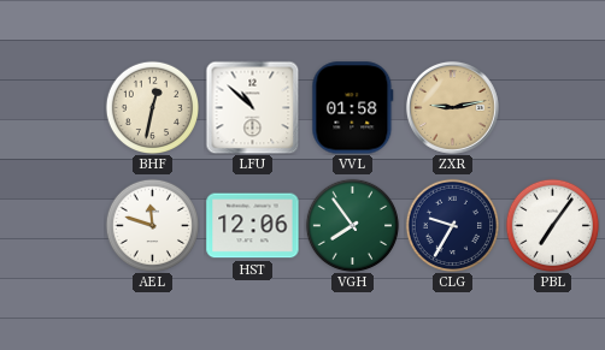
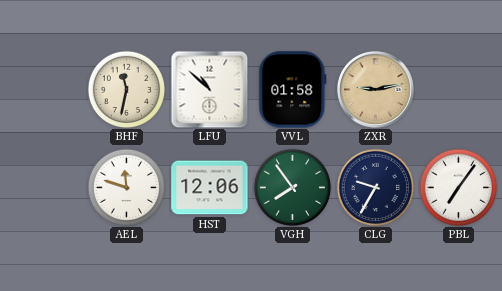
BHF: 12:32 -> 11:32 (126, 89)
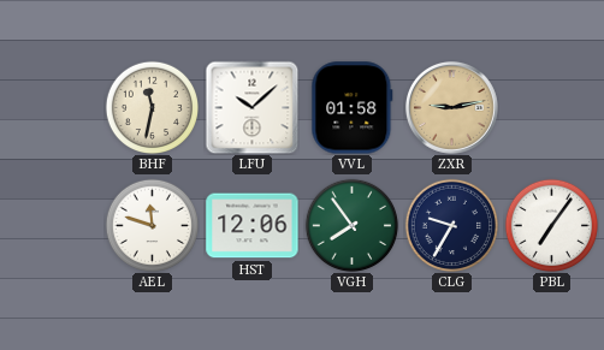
LFU: 10:52 -> 10:08 (251, 107)
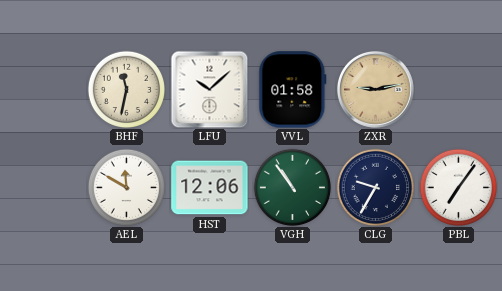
AEL: 11:48 -> 11:50 (126, 187)
VGH: 7:54 -> 10:54 (292, 187)
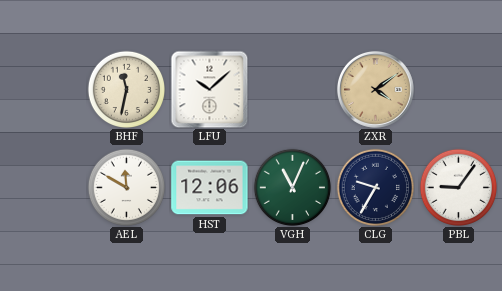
VVL: 01:58 -> none (293, 90)
ZXR: 9:13 -> 4:09 (375, 89)
VGH: 10:54 -> 11:04 (292, 187)
PBL: 7:06 -> 9:06 (458, 187)
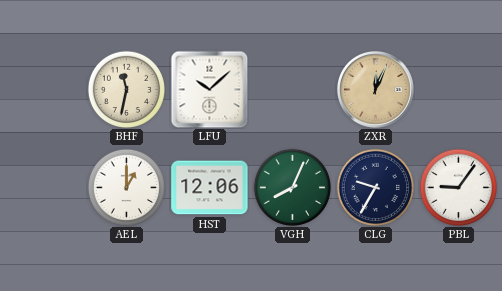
ZXR: 4:09 -> 12:04 (375, 89)
AEL: 11:50 -> 1:00 (126, 187)
VGH: 11:04 -> 8:04 (292, 187)
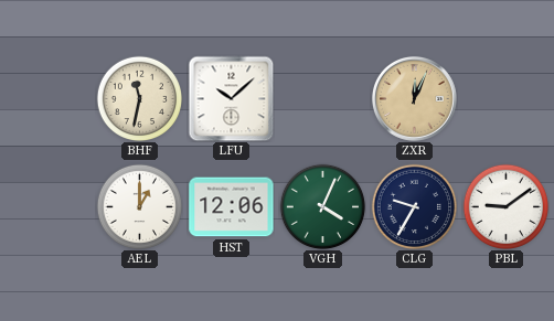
VGH: 8:04 -> 4:04 (322, 206)
PBL: 9:06 -> 9:09 (505, 206)
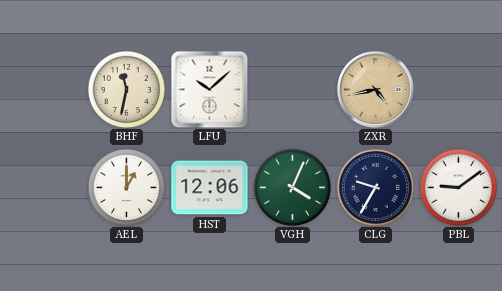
ZXR: 12:04 -> 4:43 (375, 89)
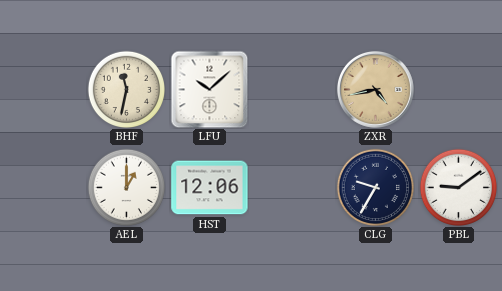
VGH: 4:04 -> none (292, 187)
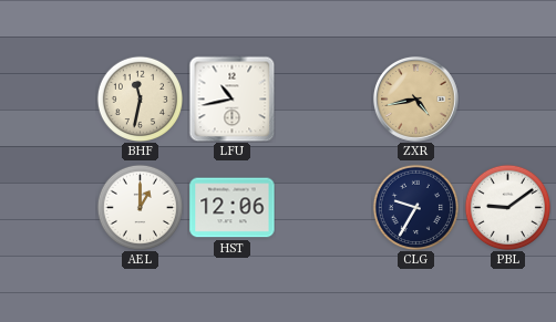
LFU: 10:08 -> 10:43 (231, 98)
